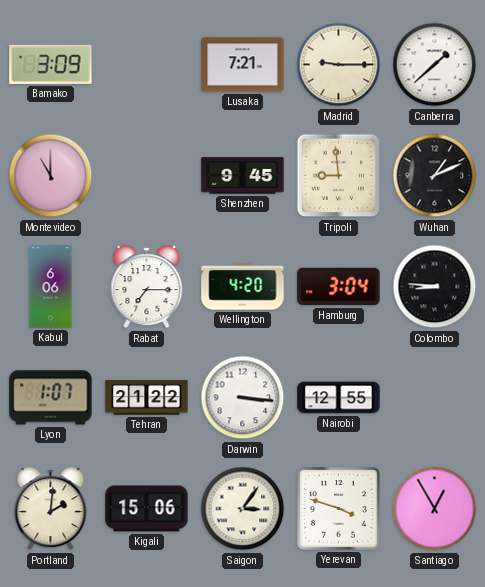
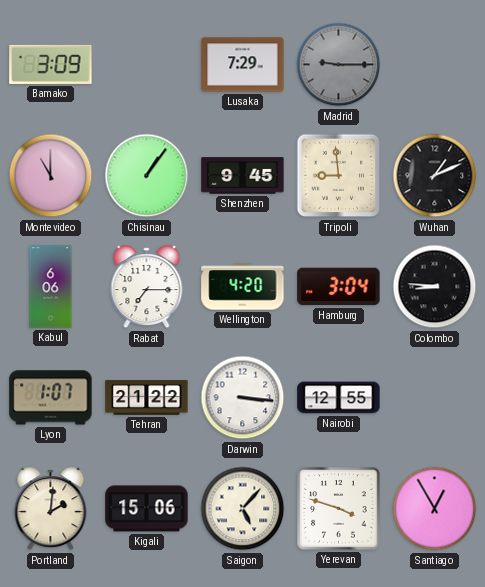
Lusaka: 7:21 -> 7:29 (243, 65)
Madrid dial: cream -> grey (339, 65)
Canberra: 1:38 -> none (435, 65)
Chisinau: none -> 1:06 (147, 176)
Saigon: 3:06 -> 5:07 (243, 509)
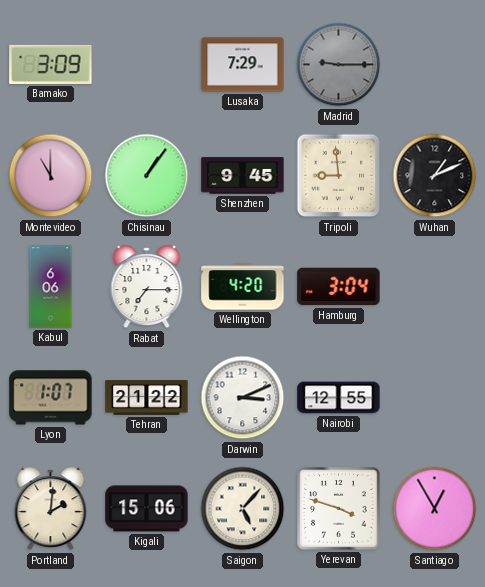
Colombo: 8:46 -> none (435, 287)
Darwin: 3:16 -> 3:11 (243, 398)
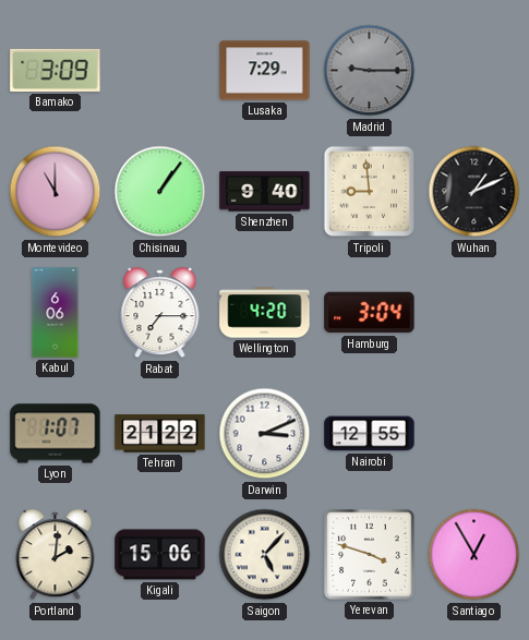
Shenzhen: 9:45 -> 9:40 (265, 192)
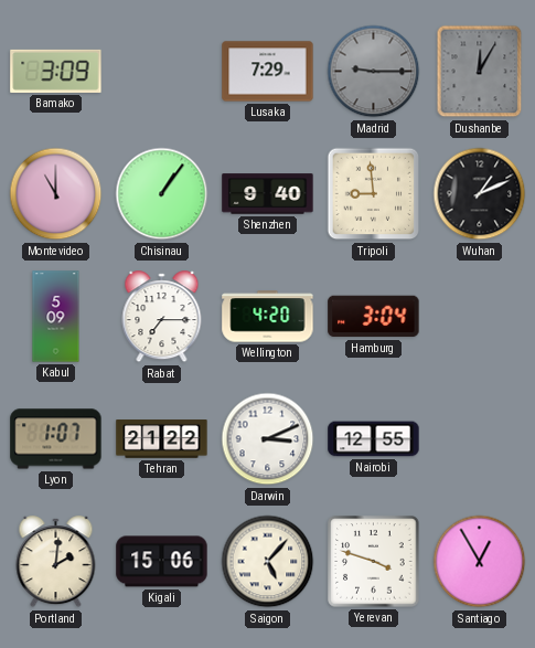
Dushanbe: none -> 12:05 (480, 72)
Kabul: 6:06 -> 5:09 (56, 317)
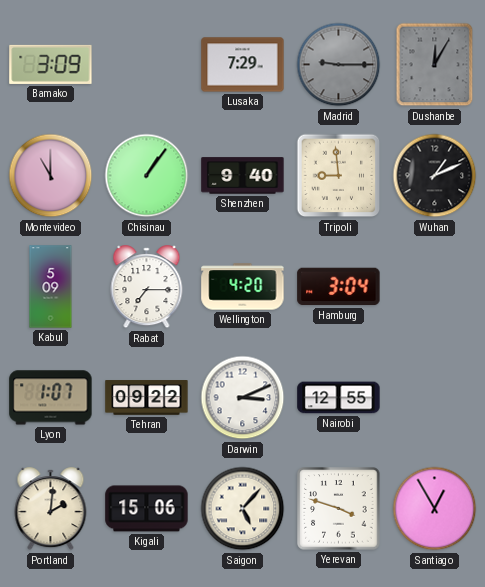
Tehran: 21:22 -> 09:22 (147, 398)
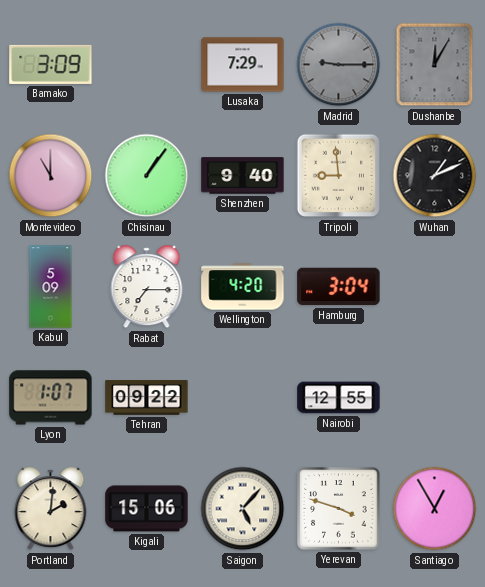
Darwin: 3:11 -> none (243, 398)
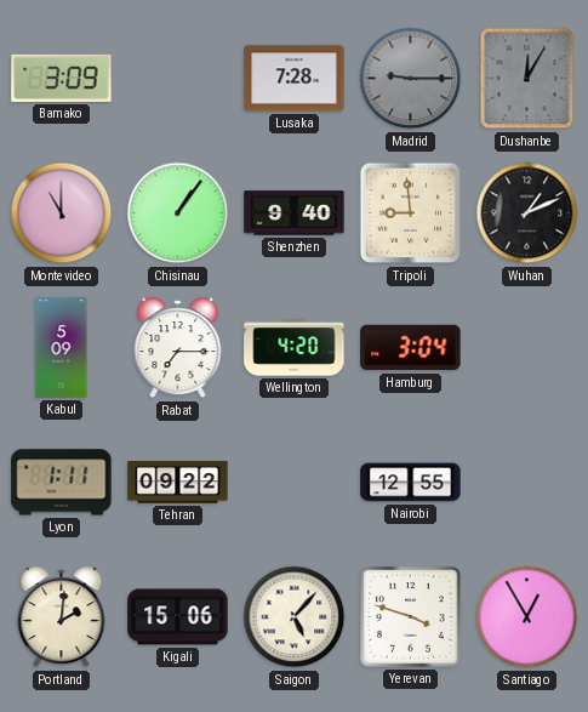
Lusaka: 7:29 -> 7:28 (295, 79)
Lyon: 1:07 -> 1:11 (62, 483)
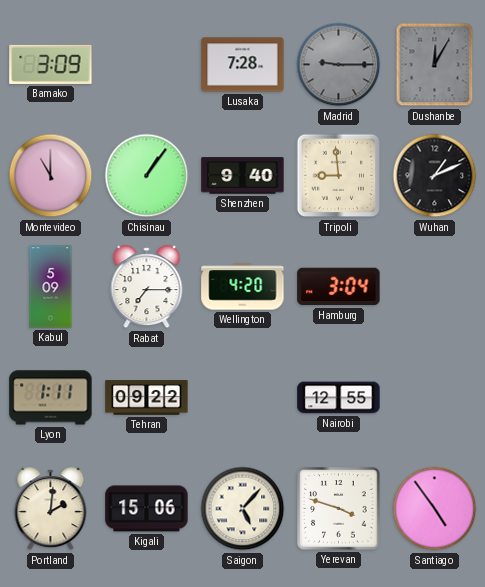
Santiago: 12:55 -> 4:54 (435, 509)
